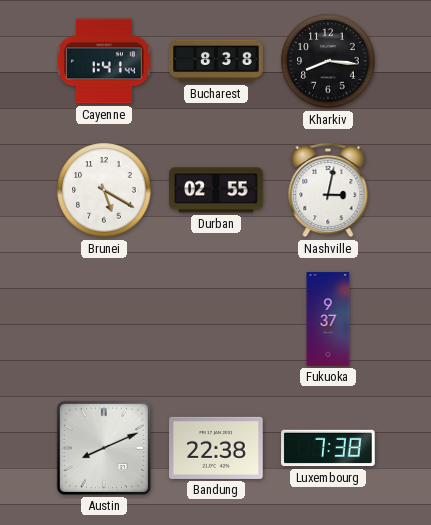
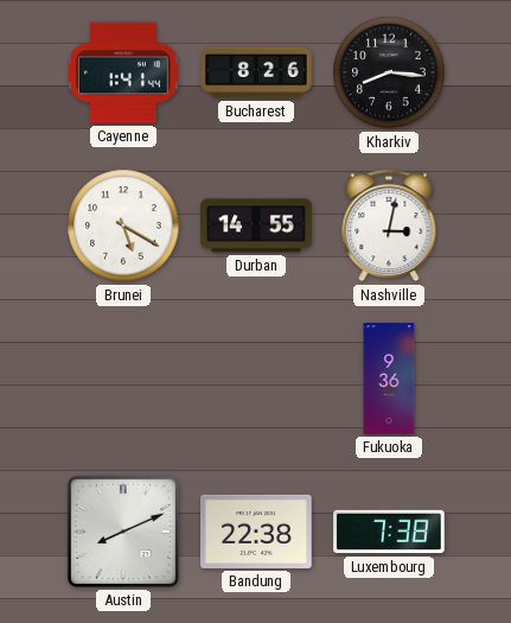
Bucharest: 8:38 -> 8:26 (256, 72)
Durban: 02:55 -> 14:55 (256, 225)
Fukuoka: 9:37 -> 9:36 (389, 379)
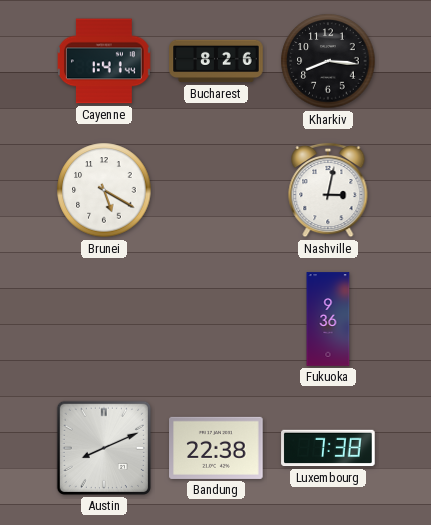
Durban: 14:55 -> none (256, 225)
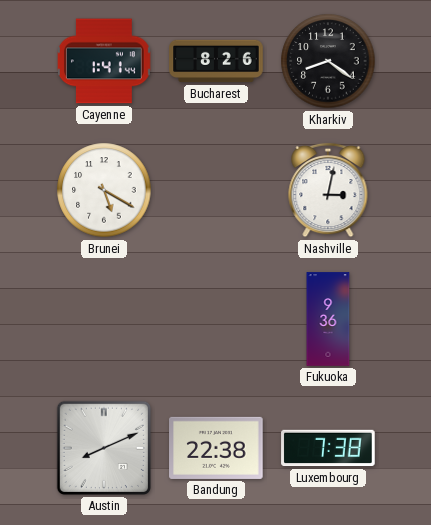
Kharkiv: 8:16 -> 8:21 (328, 61)
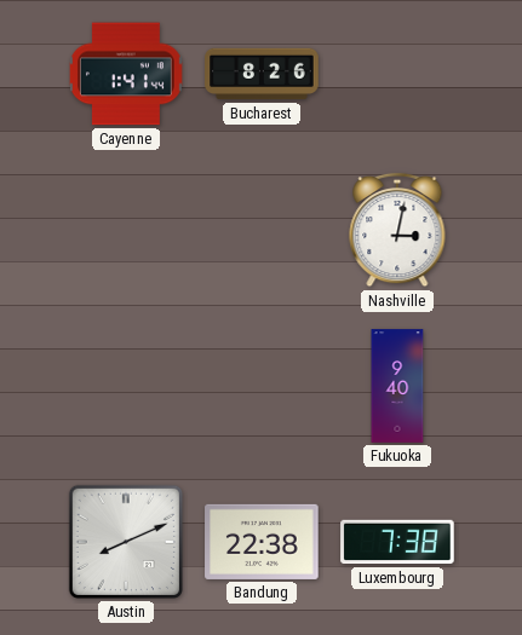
Kharkiv: 8:21 -> none (328, 61)
Brunei: 5:20 -> none (104, 190)
Fukuoka: 9:36 -> 9:40 (397, 386)
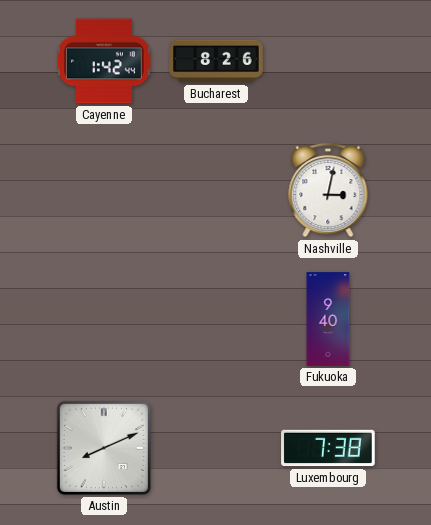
Cayenne: 1:41 -> 1:42 (105, 61)
Bandung: 22:38 -> none (262, 542)
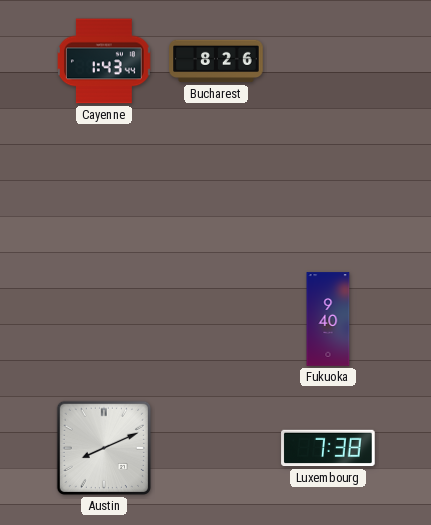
Cayenne: 1:42 -> 1:43 (105, 61)
Nashville: 3:02 -> none (328, 190)
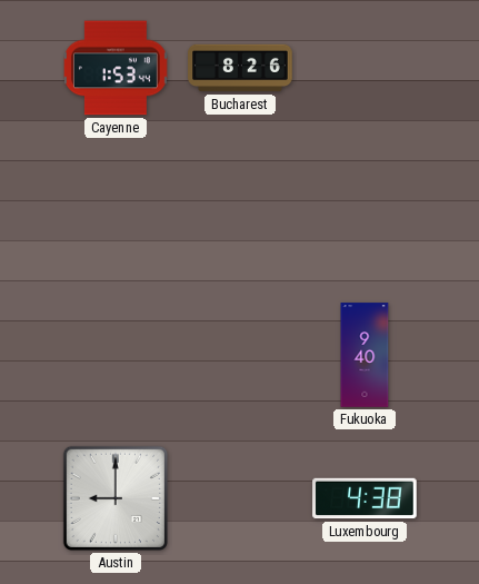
Cayenne: 1:43 -> 1:53 (117, 68)
Austin: 8:11 -> 9:00 (116, 498)
Luxembourg: 7:38 -> 4:38 (365, 498)
